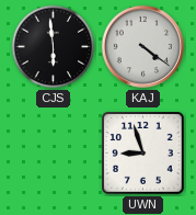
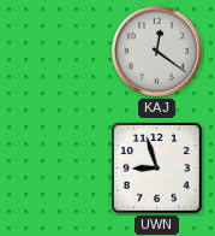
CJS: 5:59 -> none (54, 47)
KAJ: 4:21 -> 12:21 (156, 51)
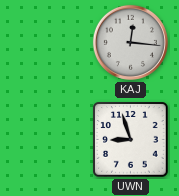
KAJ: 12:21 -> 12:16 (130, 42)
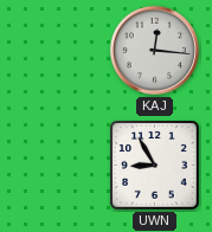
UWN: 8:57 -> 8:55 (155, 166)
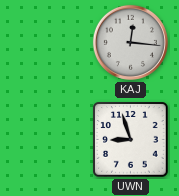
UWN: 8:55 -> 8:57 (131, 140)
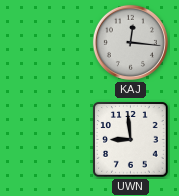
UWN: 8:57 -> 8:59 (131, 140)
